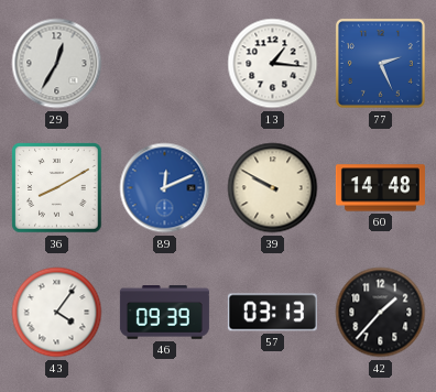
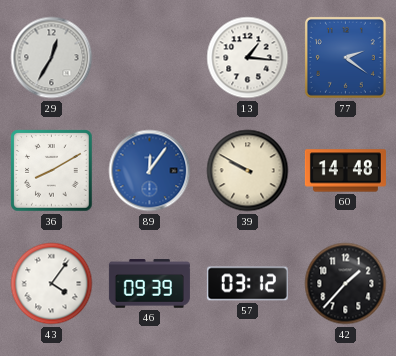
77: 2:26 -> 2:21 (345, 57)
89: 12:11 -> 12:06 (150, 171)
57: 03:13 -> 03:12 (247, 284)
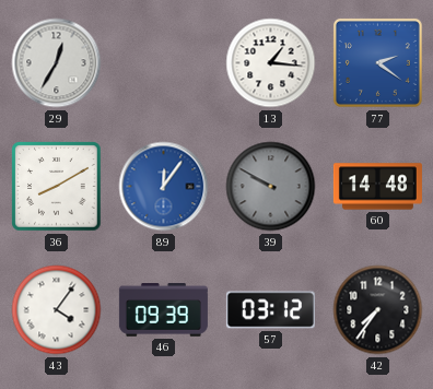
39 dial: cream -> grey (271, 187)
42: 1:37 -> 7:36 (378, 310)
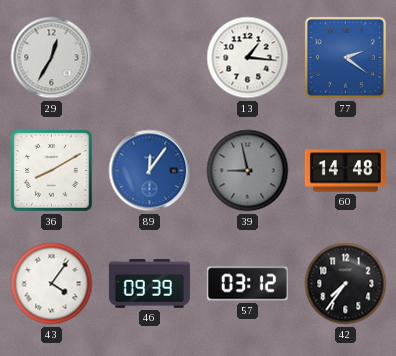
39: 9:50 -> 8:58 (248, 171)
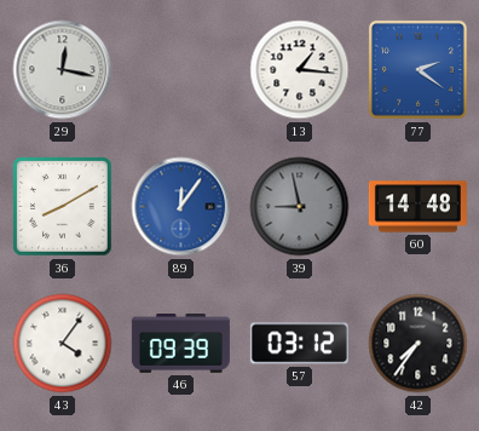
29: 12:35 -> 12:17 (63, 70)
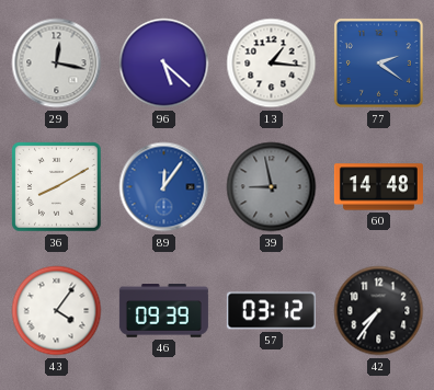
96: none -> 5:22 (164, 64)
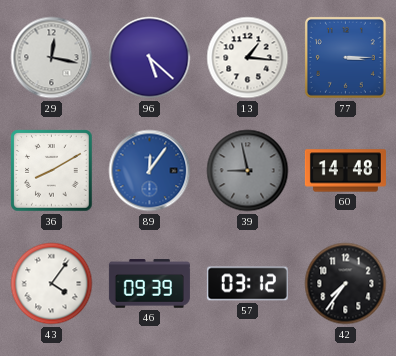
77: 2:21 -> 3:15 (345, 57)
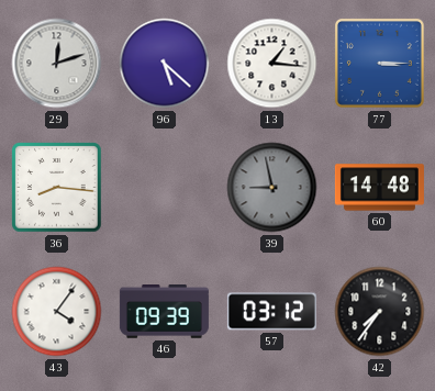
29: 12:17 -> 12:12 (57, 64)
36: 8:10 -> 8:16 (57, 188)
89: 12:06 -> none (150, 171)
